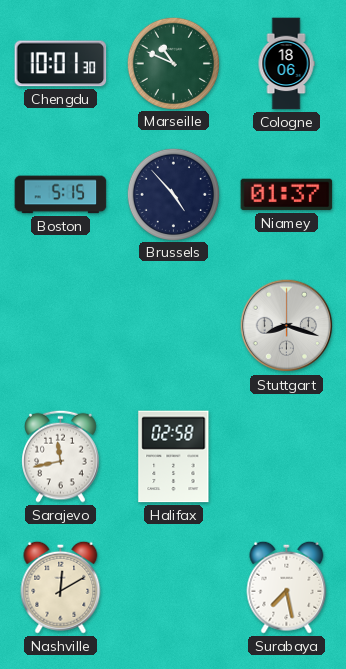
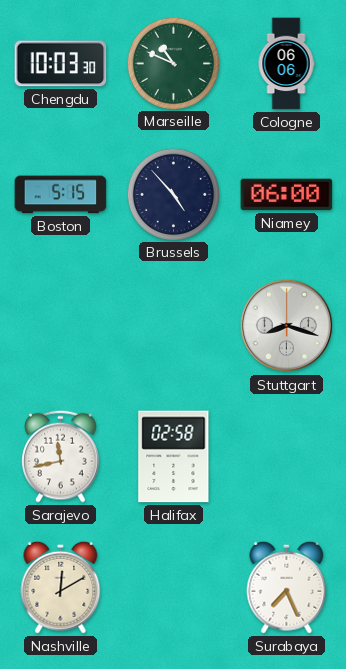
Chengdu: 10:01 -> 10:03 (61, 64)
Cologne: 18:06 -> 06:06 (286, 64)
Niamey: 01:37 -> 06:00 (287, 195)
Surabaya: 7:28 -> 7:26 (287, 587)
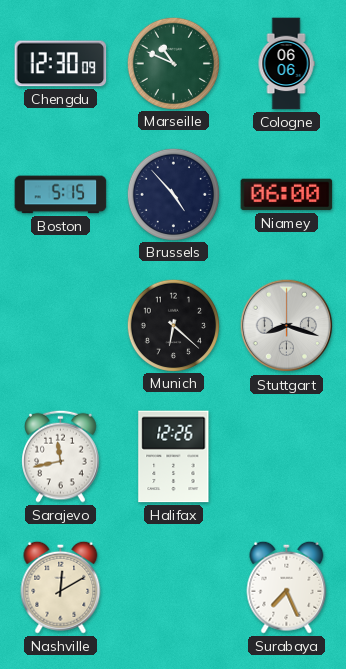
Chengdu: 10:03 -> 12:30 (61, 64)
Munich: none -> 6:22 (173, 325)
Halifax: 02:58 -> 12:26 (174, 457)
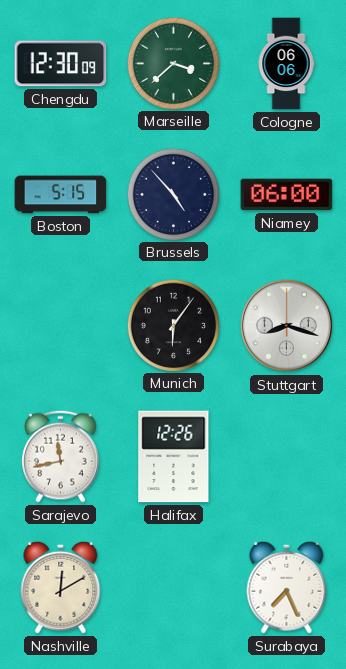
Marseille: 10:49 -> 3:38 (173, 63)
Munich: 6:22 -> 6:06 (173, 325)
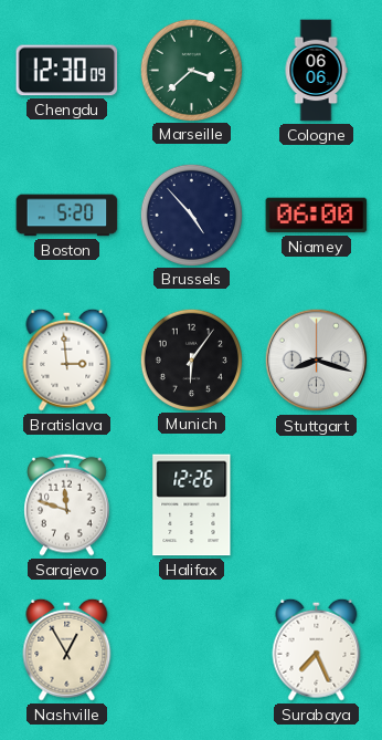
Boston: 5:15 -> 5:20 (67, 216)
Bratislava: none -> 2:59 (67, 359)
Sarajevo: 11:43 -> 11:48 (67, 504)
Nashville: 12:10 -> 12:55 (67, 649)
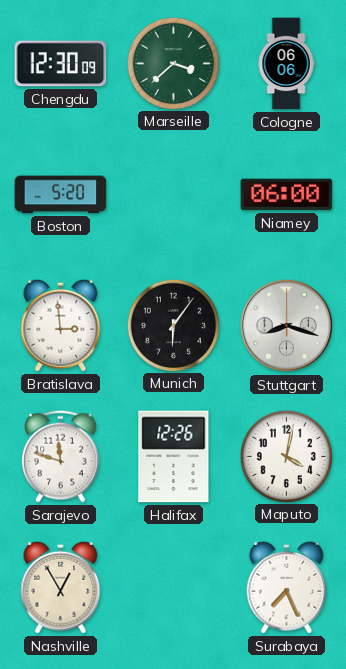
Brussels: 4:53 -> none (191, 215)
Maputo: none -> 4:02 (286, 456)
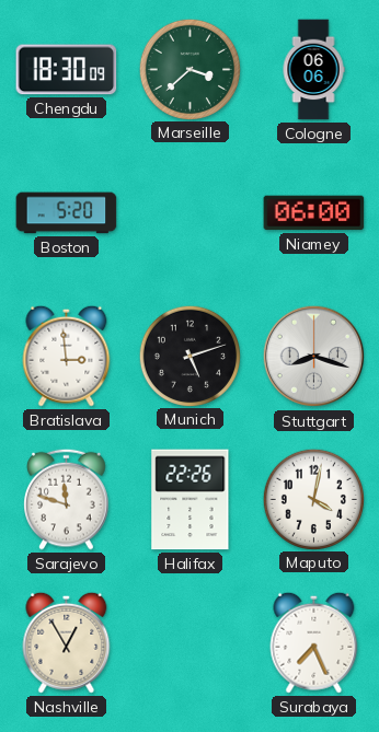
Chengdu: 12:30 -> 18:30 (67, 70)
Munich: 6:06 -> 5:12 (190, 356)
Halifax: 12:26 -> 22:26 (191, 500)
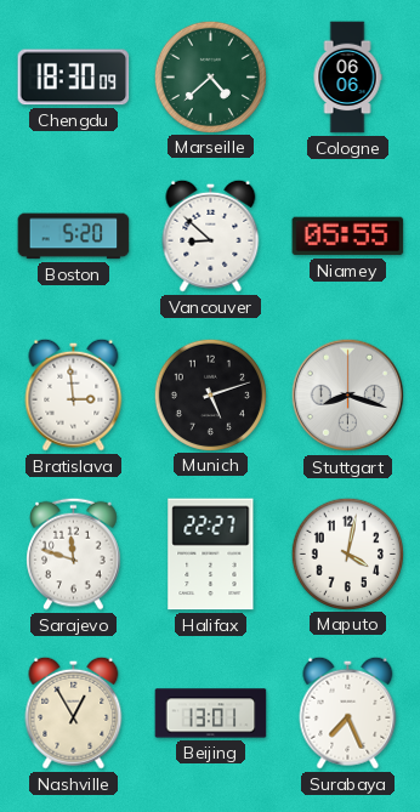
Marseille: 3:38 -> 4:38 (210, 76)
Vancouver: none -> 8:52 (211, 235)
Niamey: 06:00 -> 05:55 (348, 237)
Halifax: 22:26 -> 22:27 (211, 555)
Beijing: none -> 13:01 (211, 714)
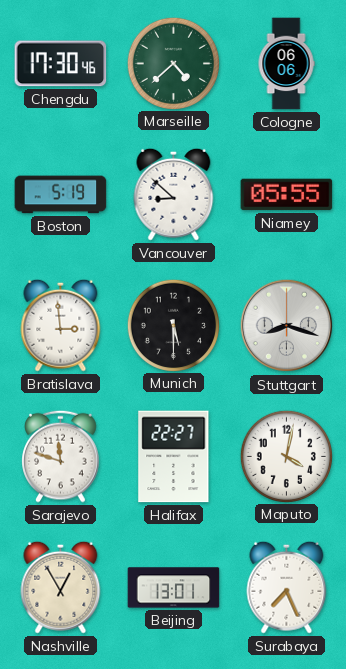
Chengdu: 18:30 -> 17:30 (61, 64)
Boston: 5:20 -> 5:19 (61, 195)
Munich: 5:12 -> 5:30 (173, 325)
